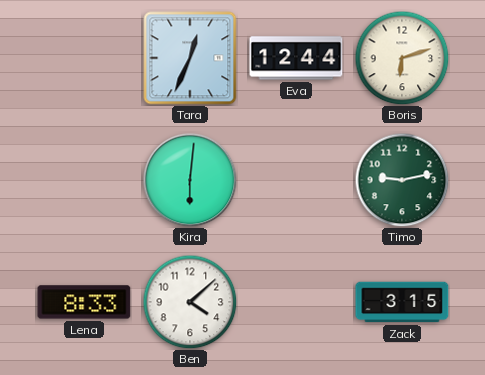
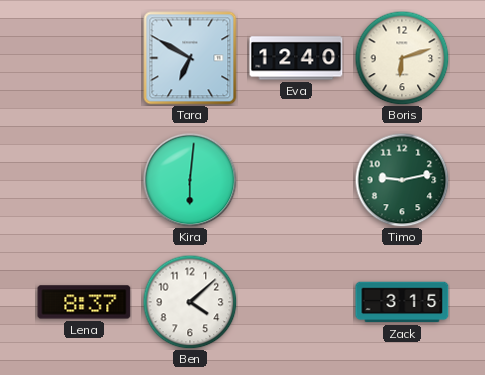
Tara: 12:34 -> 6:50 (190, 58)
Eva: 12:44 -> 12:40 (296, 58)
Lena: 8:33 -> 8:37 (84, 302)
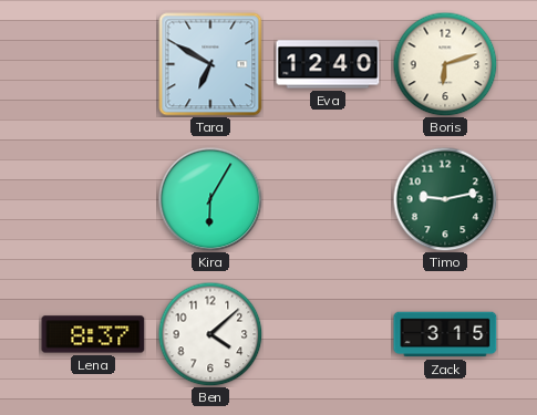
Kira: 6:01 -> 6:05 (210, 199)
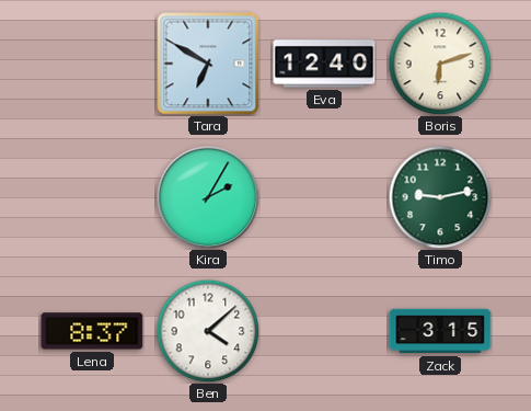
Kira: 6:05 -> 2:05 (208, 197)
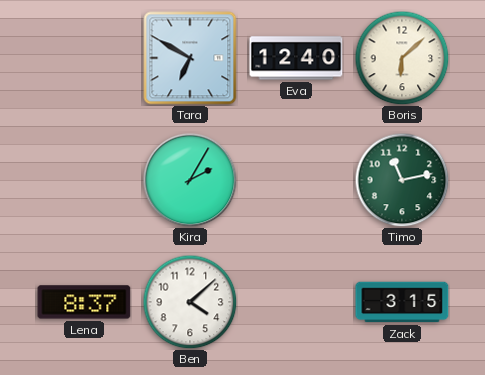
Boris: 6:12 -> 6:08 (402, 58)
Timo: 9:13 -> 11:13 (402, 180)
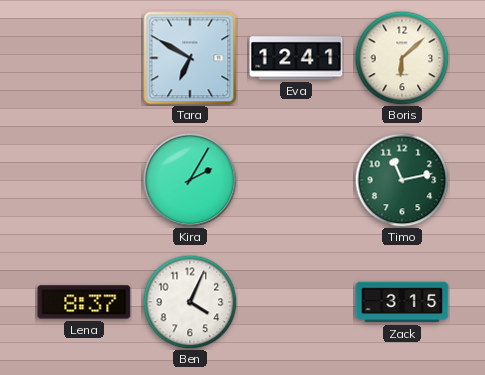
Eva: 12:40 -> 12:41 (296, 58)
Ben: 4:08 -> 4:04 (190, 302)
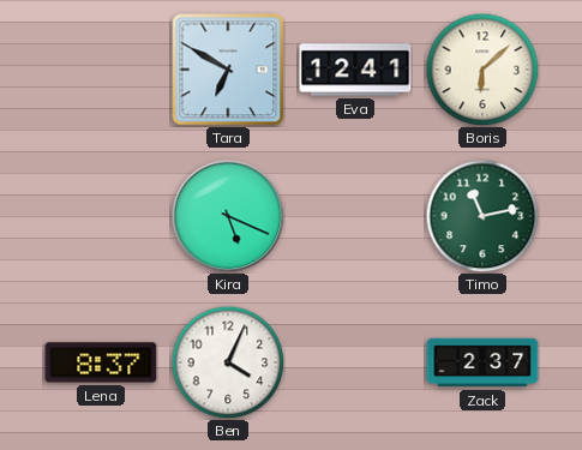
Kira: 2:05 -> 5:19 (228, 216)
Zack: 3:15 -> 2:37 (482, 362)
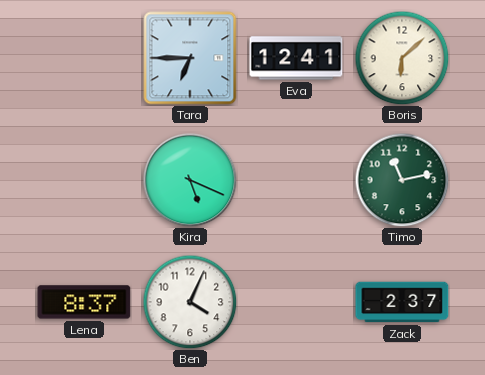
Tara: 6:50 -> 6:45 (190, 58)
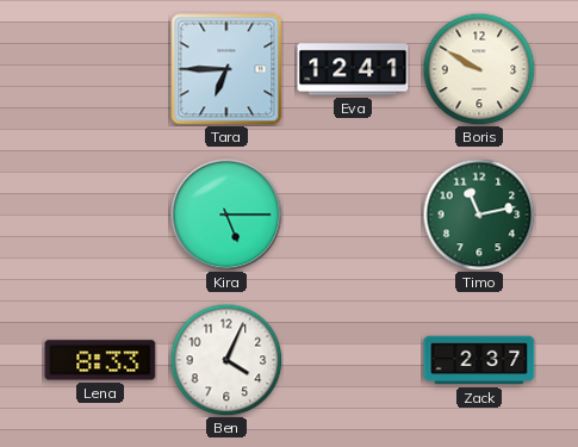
Boris: 6:08 -> 9:50 (479, 69)
Kira: 5:19 -> 5:15 (226, 215)
Lena: 8:37 -> 8:33 (100, 360)
